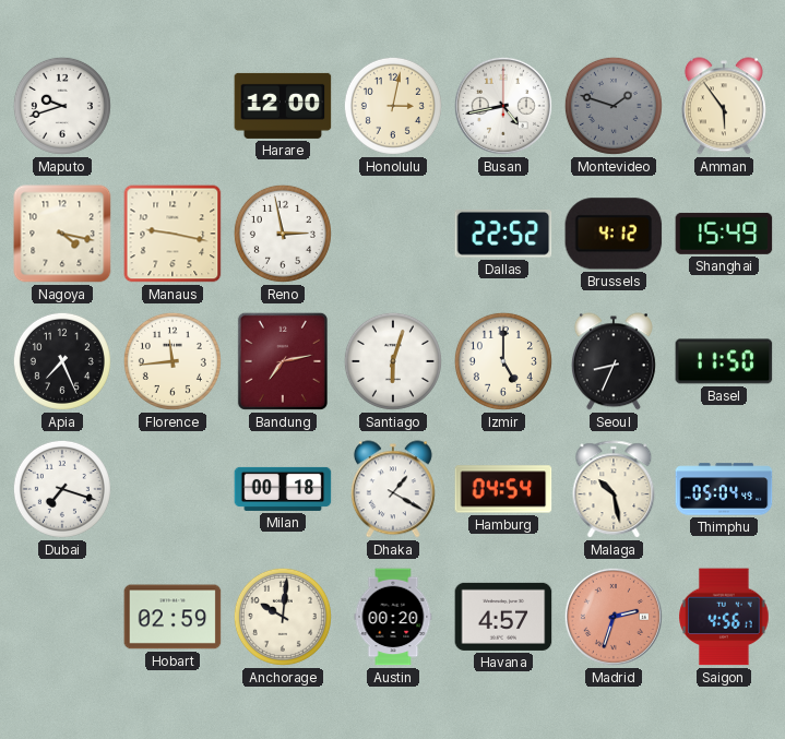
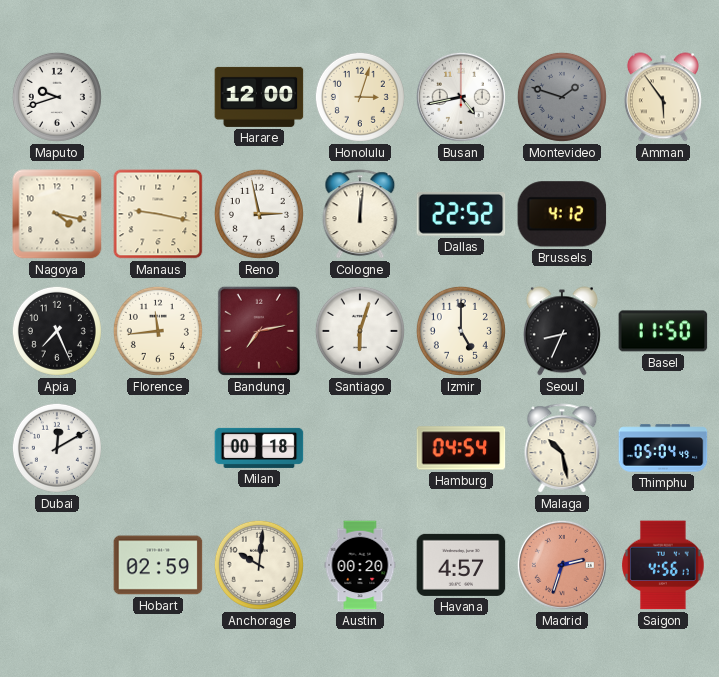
Honolulu: 3:02 -> 3:03 (360, 97)
Cologne: none -> 12:01 (360, 215)
Shanghai: 15:49 -> none (724, 234)
Dubai: 7:18 -> 12:10 (57, 448)
Dhaka: 1:20 -> none (393, 489)
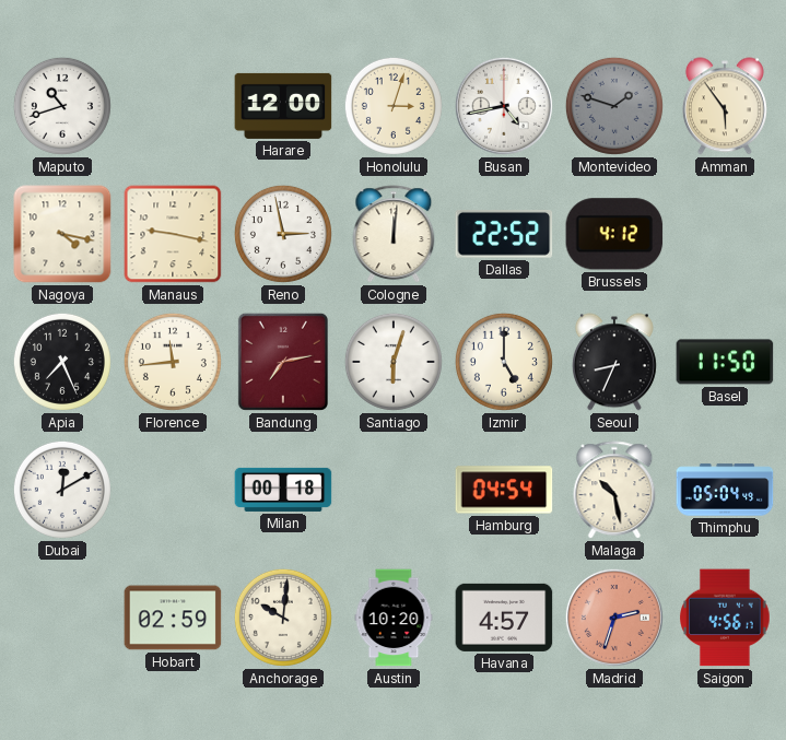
Maputo: 9:42 -> 10:42 (62, 106)
Austin: 00:20 -> 10:20 (394, 618)
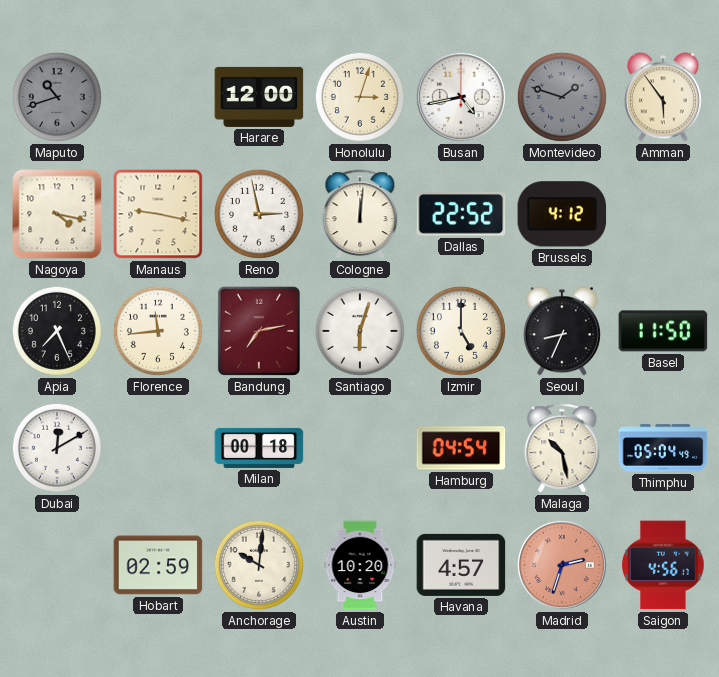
Maputo dial: white -> grey (57, 97)
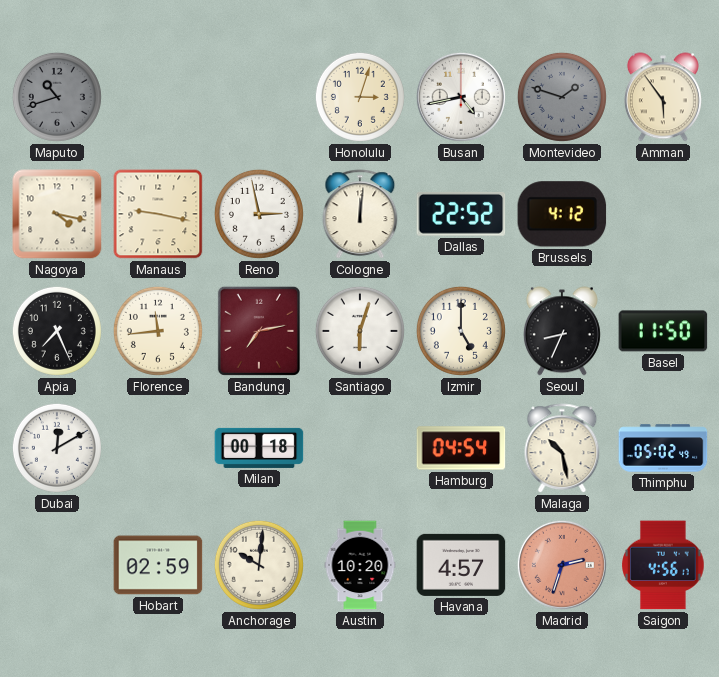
Harare: 12:00 -> none (259, 97)
Thimphu: 05:04 -> 05:02 (663, 448)
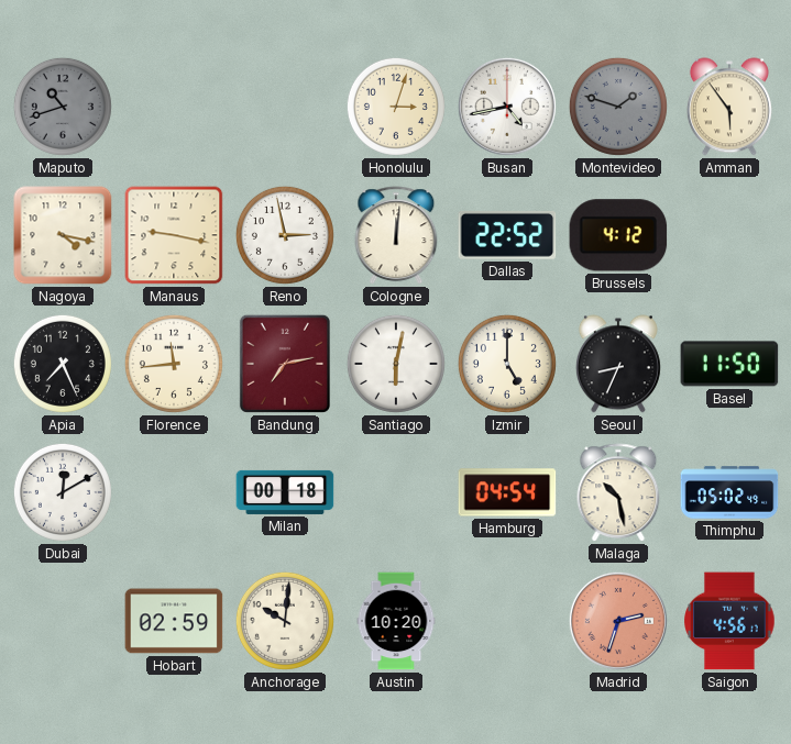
Santiago: 6:03 -> 6:02 (396, 364)
Havana: 4:57 -> none (461, 565)
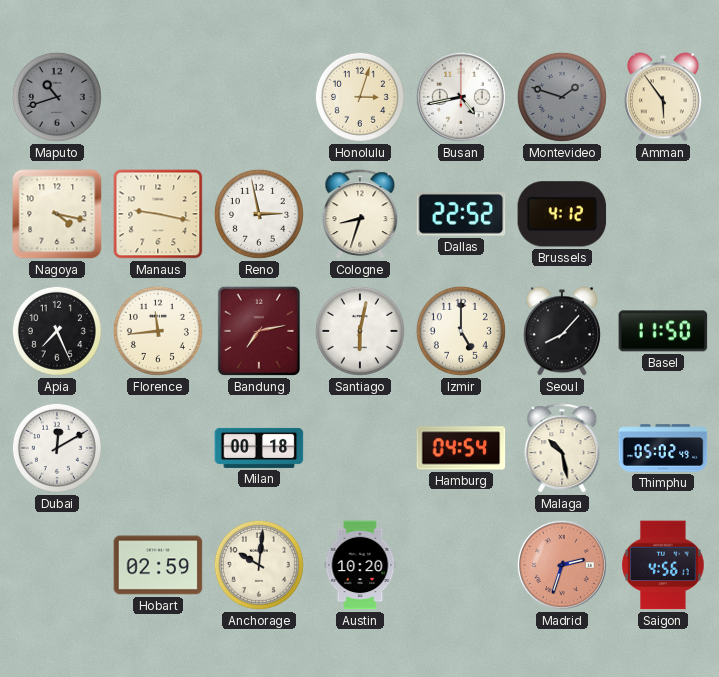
Cologne: 12:01 -> 8:33 (360, 215)
Seoul: 8:34 -> 8:07 (562, 331)
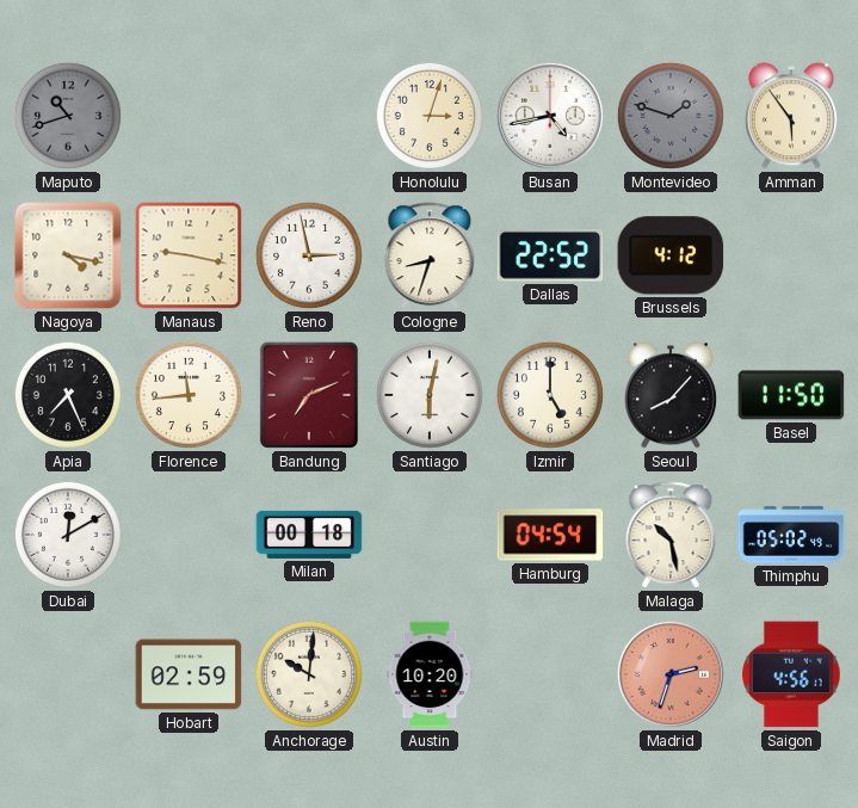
Bandung: 7:13 -> 7:11 (309, 395)
